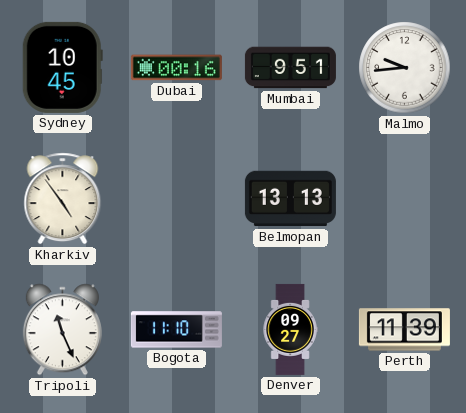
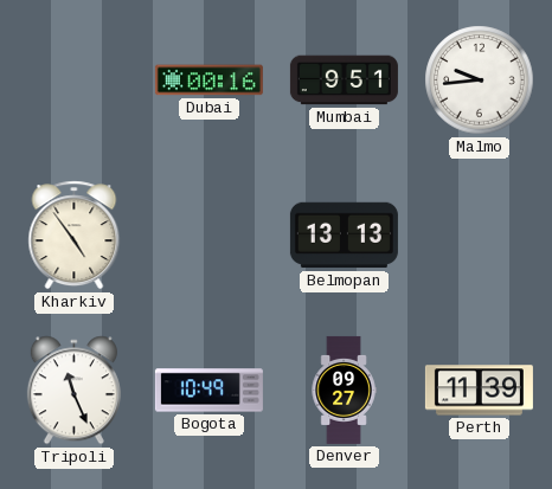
Sydney: 10:45 -> none (62, 67)
Bogota: 11:10 -> 10:49 (208, 391)
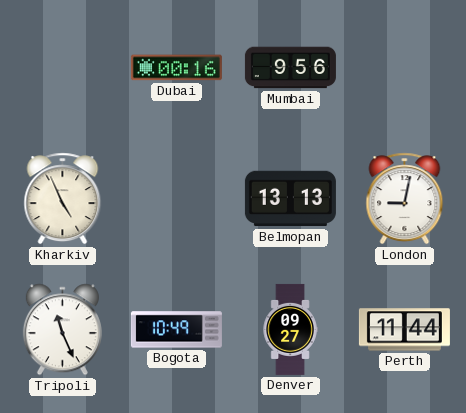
Mumbai: 9:51 -> 9:56 (290, 68)
Malmo: 9:44 -> none (480, 81)
Kharkiv: 4:54 -> 4:56 (63, 199)
London: none -> 9:02 (405, 199)
Perth: 11:39 -> 11:44 (404, 330)
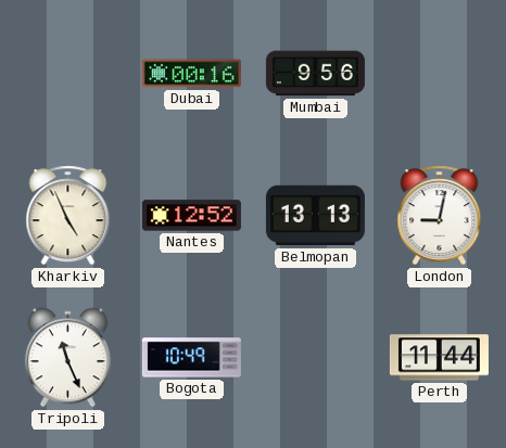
Nantes: none -> 12:52 (191, 216)
Denver: 09:27 -> none (290, 329)
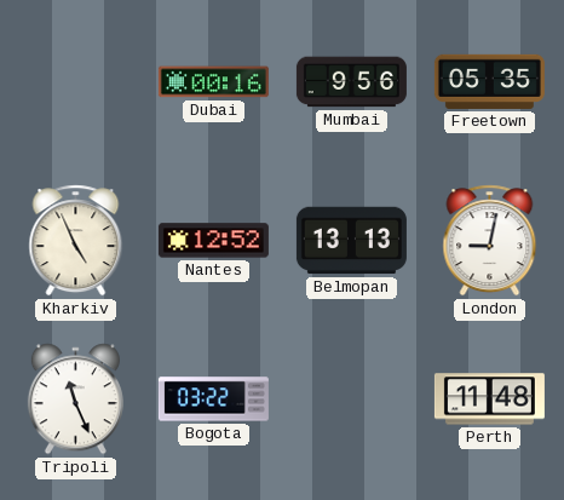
Freetown: none -> 05:35 (489, 81)
Bogota: 10:49 -> 03:22 (213, 400)
Perth: 11:44 -> 11:48 (489, 400)
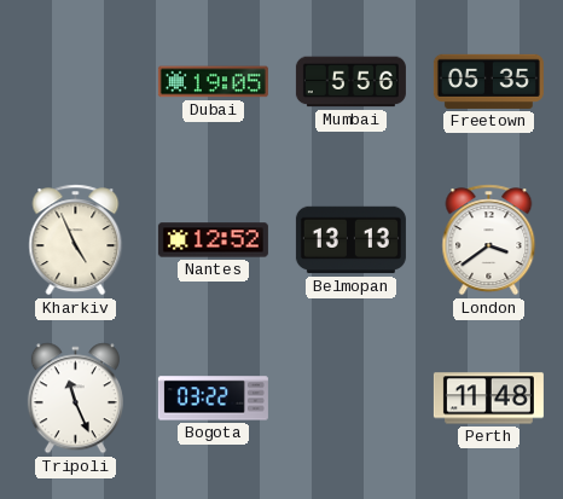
Dubai: 00:16 -> 19:05 (213, 82)
Mumbai: 9:56 -> 5:56 (350, 82)
London: 9:02 -> 3:39 (489, 240)
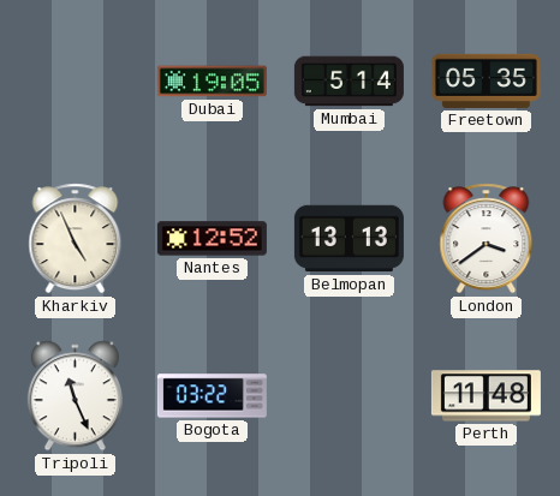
Mumbai: 5:56 -> 5:14 (348, 82)
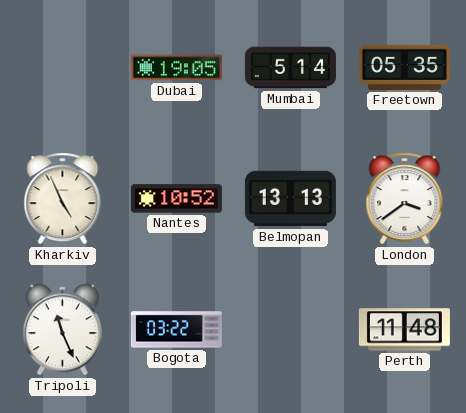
Nantes: 12:52 -> 10:52 (176, 199)
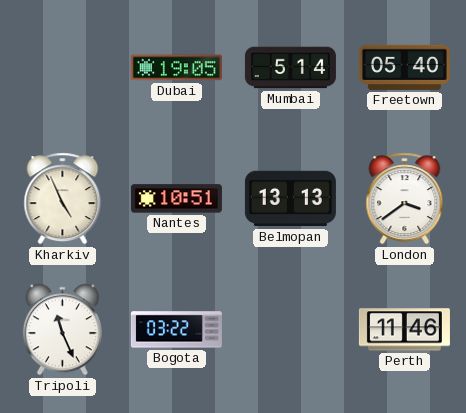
Freetown: 05:35 -> 05:40 (404, 67)
Nantes: 10:52 -> 10:51 (176, 199)
Perth: 11:48 -> 11:46 (404, 330)
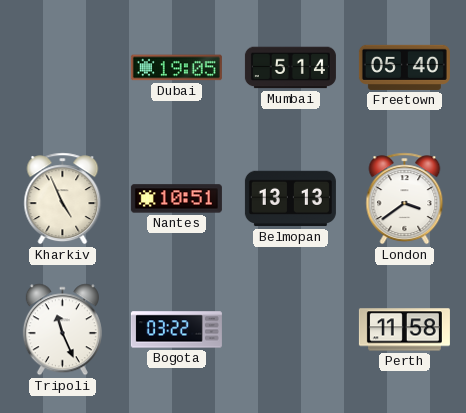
Perth: 11:46 -> 11:58 (404, 330)
